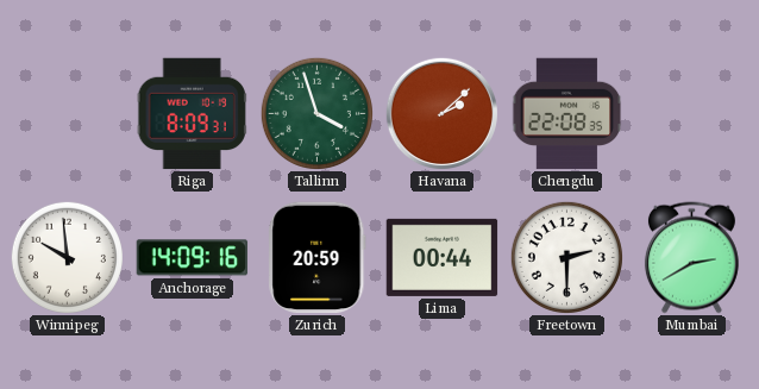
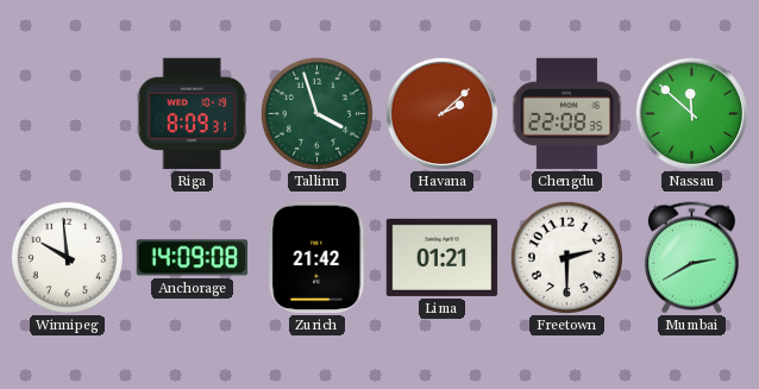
Nassau: none -> 11:52 (691, 113)
Anchorage: 14:09:16 -> 14:09:08 (193, 258)
Zurich: 20:59 -> 21:42 (318, 258)
Lima: 00:44 -> 01:21 (443, 257)
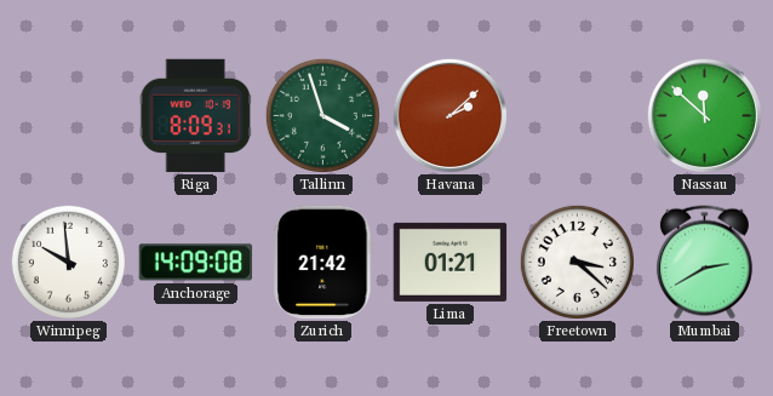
Chengdu: 22:08 -> none (567, 114)
Freetown: 2:30 -> 3:22 (577, 262)
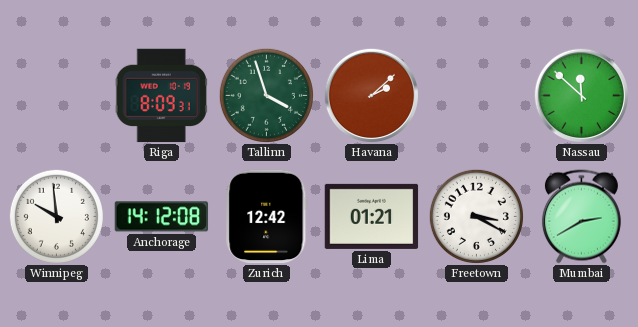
Anchorage: 14:09 -> 14:12 (162, 217)
Zurich: 21:42 -> 12:42 (267, 217)
Freetown: 3:22 -> 3:20 (476, 216)
